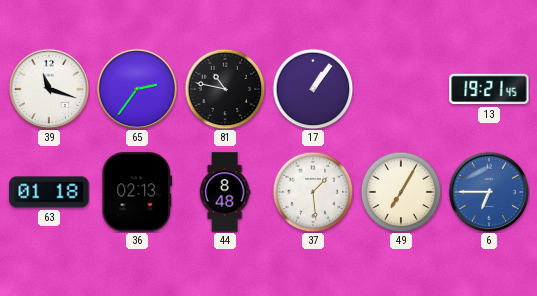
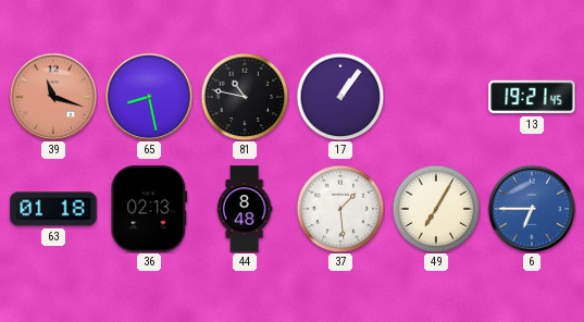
39 dial: white -> salmon (53, 97)
65: 2:36 -> 8:28 (149, 97)
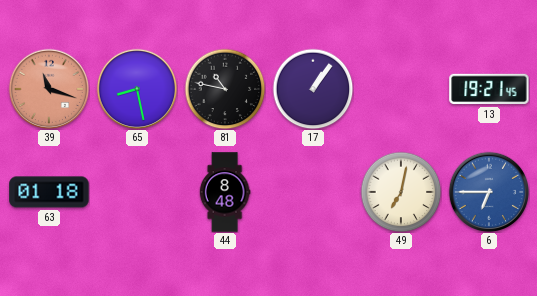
36: 02:13 -> none (149, 209)
37: 1:29 -> none (340, 209)
49: 7:05 -> 7:02 (401, 192)
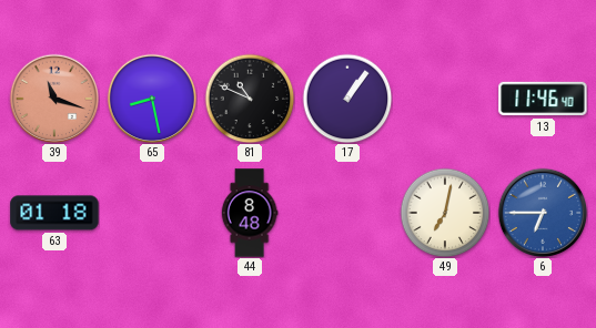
81: 10:47 -> 10:49 (250, 99)
13: 19:21 -> 11:46 (543, 99)
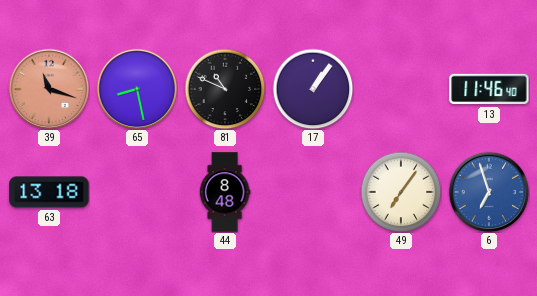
63: 01:18 -> 13:18 (49, 192)
49: 7:02 -> 7:06 (401, 192)
6: 6:45 -> 6:57 (489, 192)
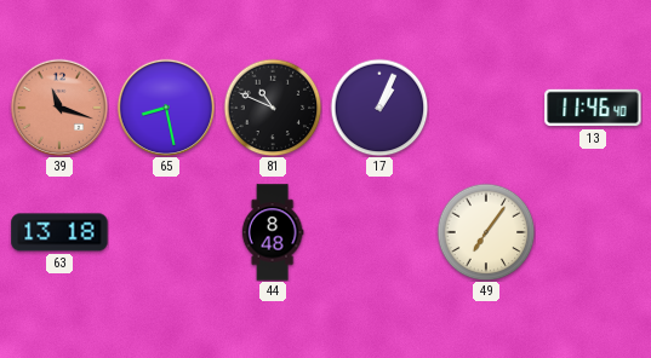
17: 1:06 -> 1:04 (379, 108)
6: 6:57 -> none (489, 192)
